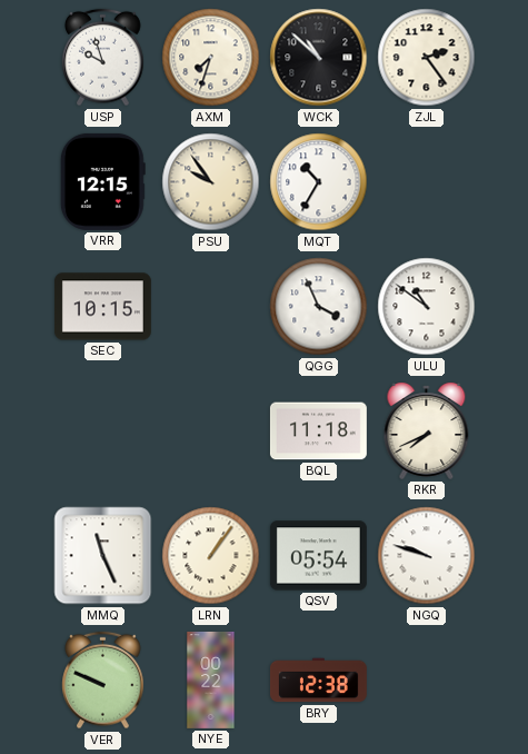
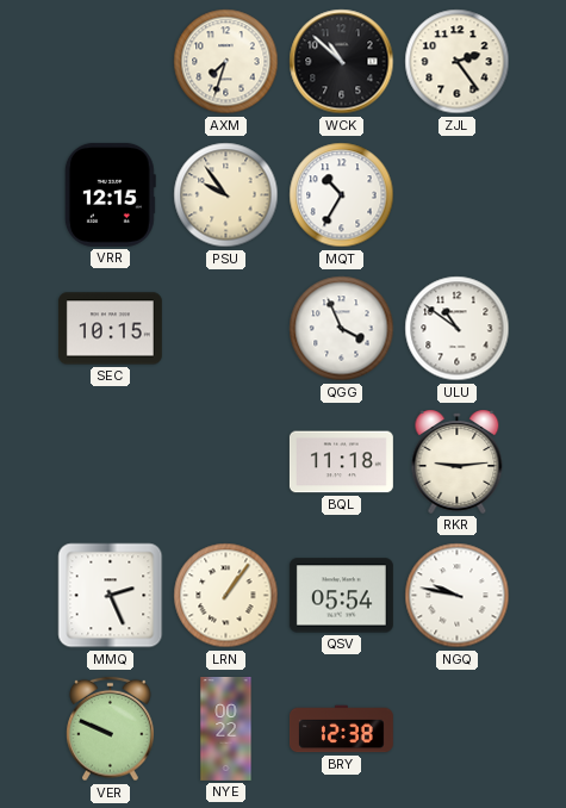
USP: 9:57 -> none (103, 58)
RKR: 7:41 -> 9:14 (458, 461)
MMQ: 11:26 -> 2:26 (111, 596)
NGQ: 9:48 -> 9:47 (458, 596)
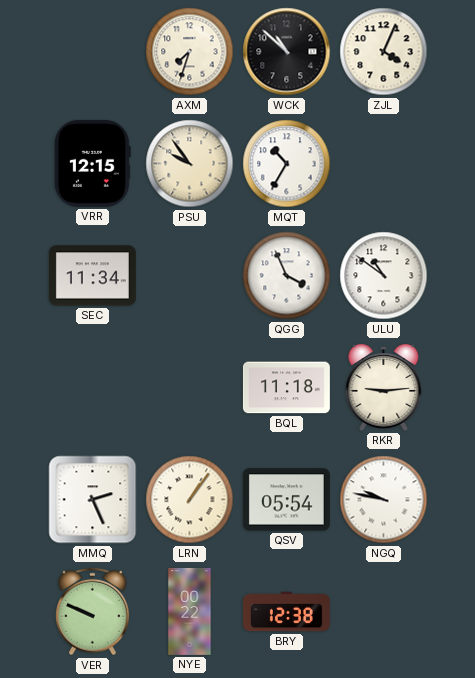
ZJL: 2:24 -> 4:04 (384, 52)
SEC: 10:15 -> 11:34 (92, 276)
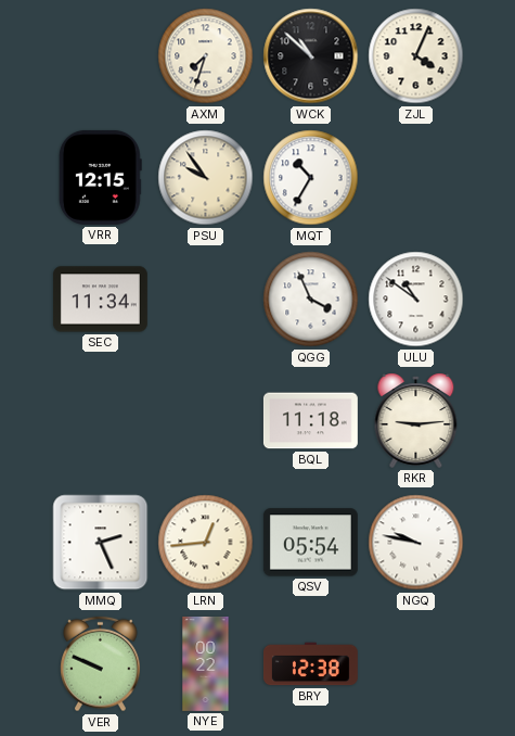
LRN: 1:06 -> 12:44 (206, 543)
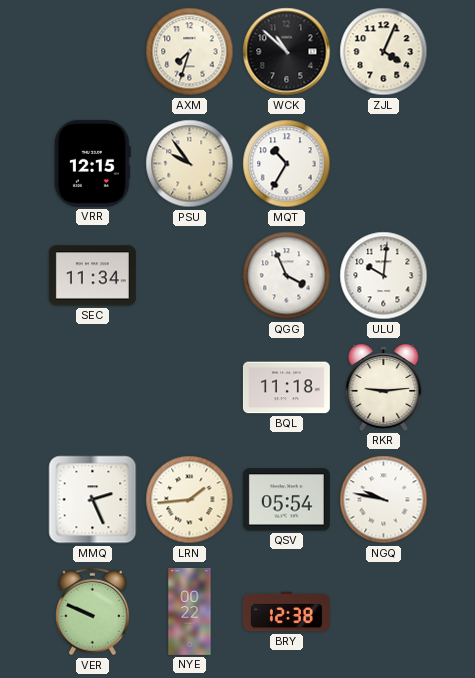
ULU: 10:51 -> 10:01 (384, 276)
LRN: 12:44 -> 1:44 (190, 500)
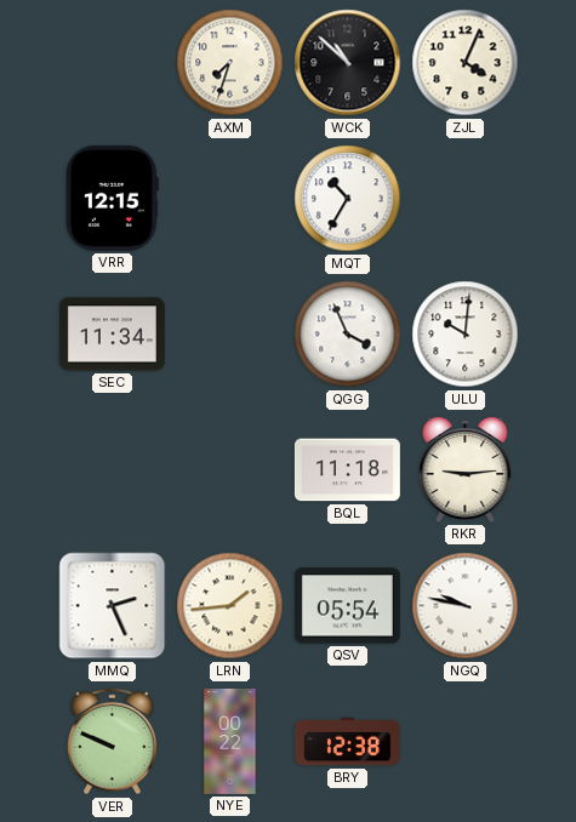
PSU: 9:54 -> none (190, 164)
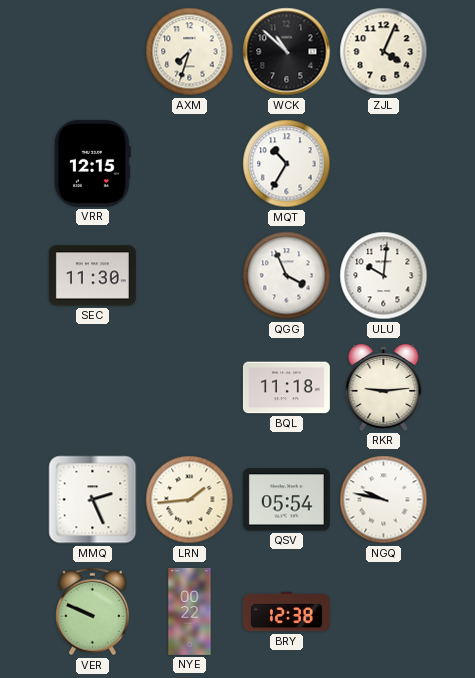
SEC: 11:34 -> 11:30 (92, 276)
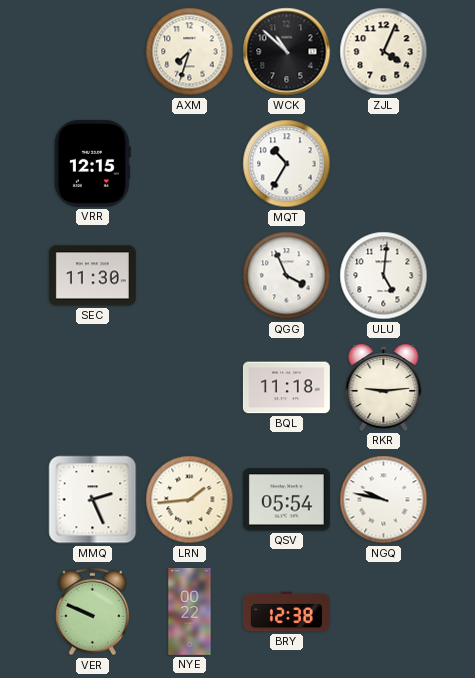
ULU: 10:01 -> 5:01 (384, 276)
